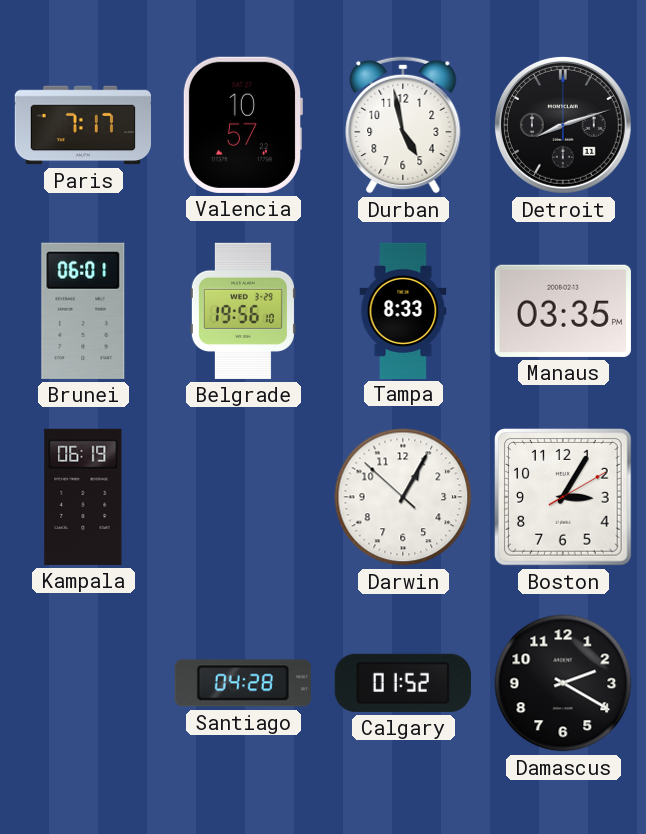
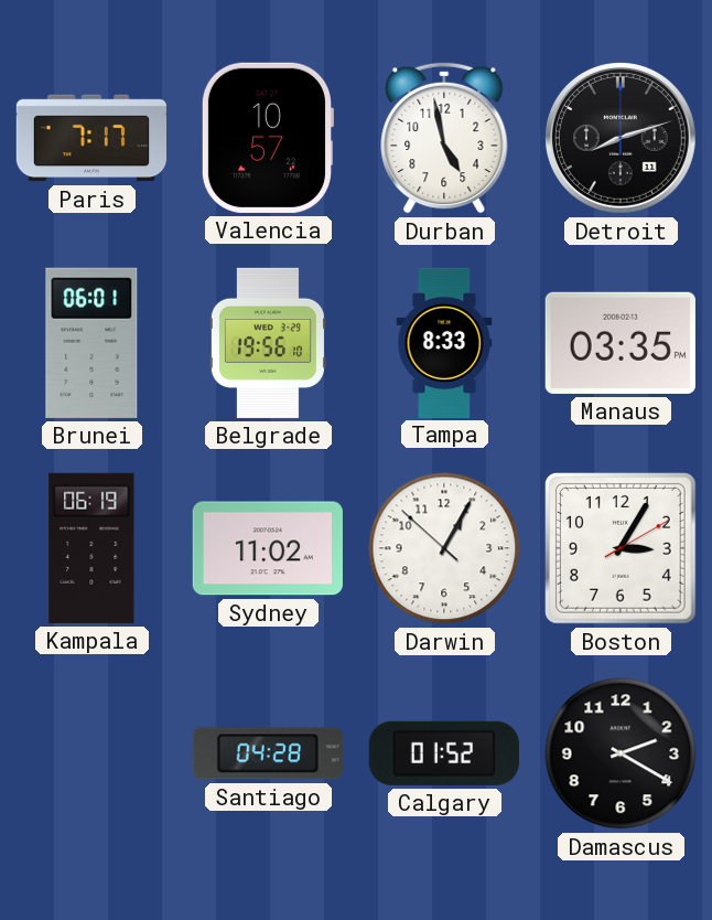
Sydney: none -> 11:02 (268, 548)
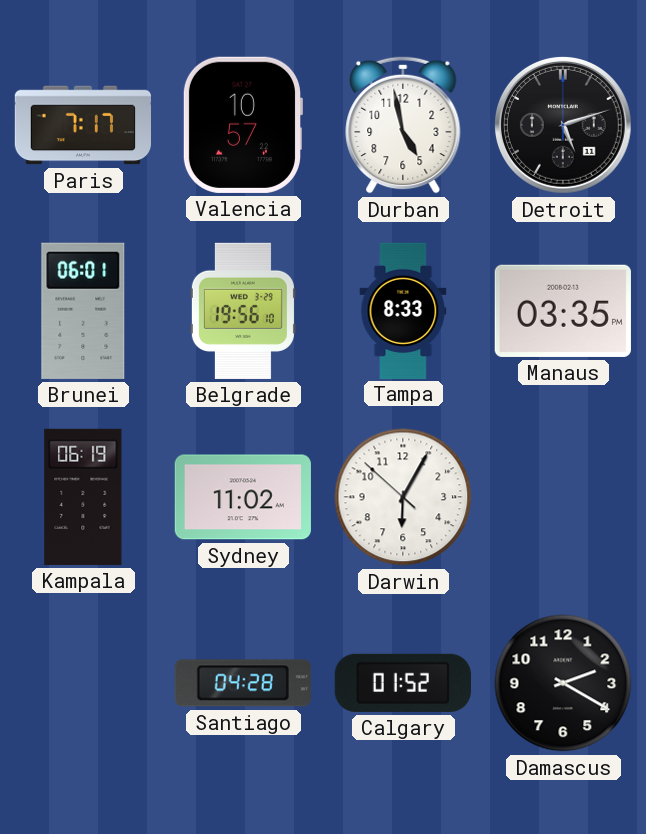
Detroit: 8:12 -> 5:12 (563, 125)
Darwin: 1:04 -> 6:04 (403, 497)
Boston: 3:05 -> none (622, 549)
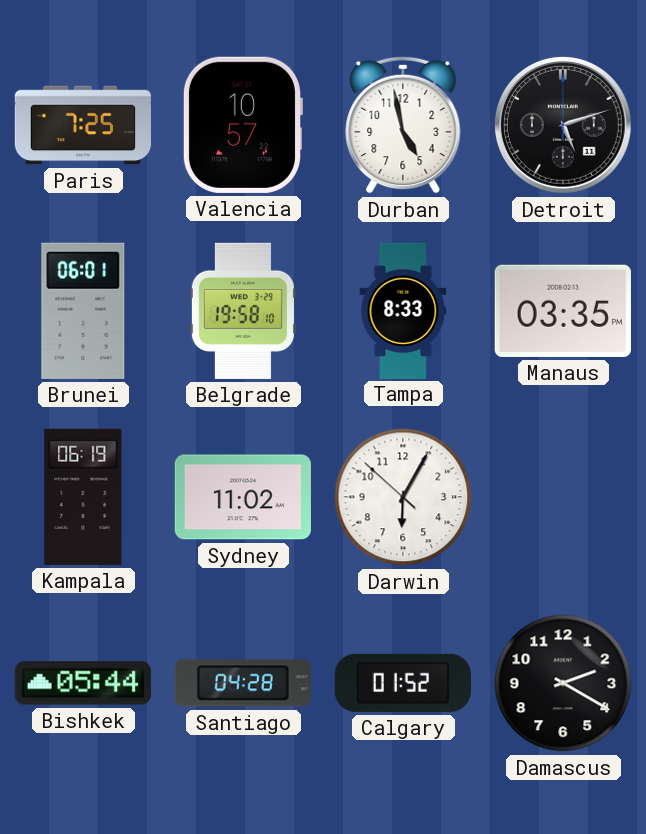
Paris: 7:17 -> 7:25 (82, 125)
Belgrade: 19:56 -> 19:58 (243, 311)
Bishkek: none -> 05:44 (83, 683)
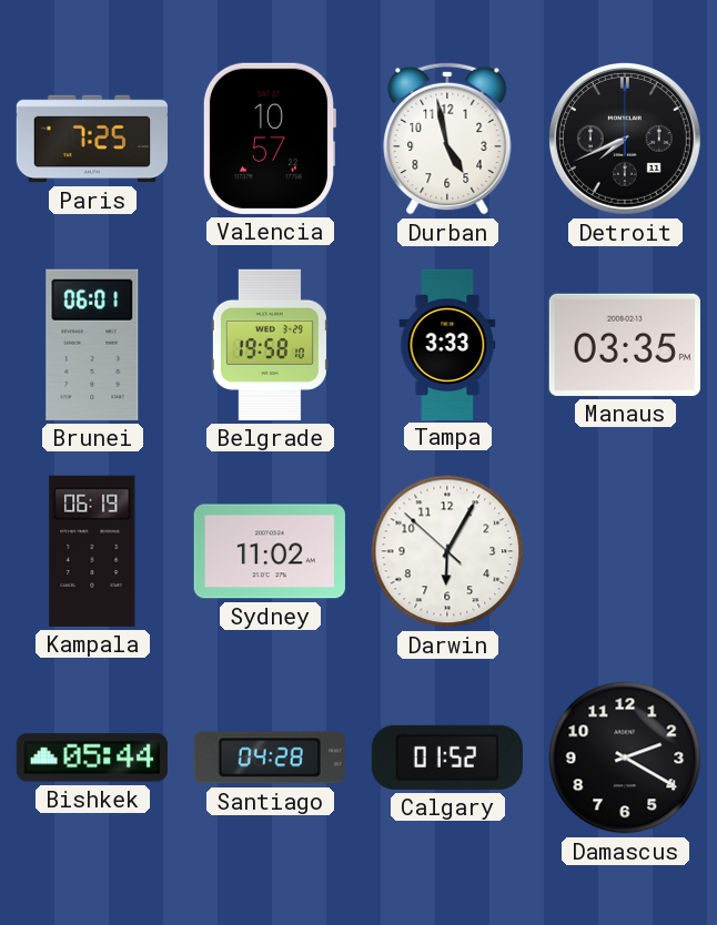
Detroit: 5:12 -> 7:41 (625, 139)
Tampa: 8:33 -> 3:33 (447, 344)
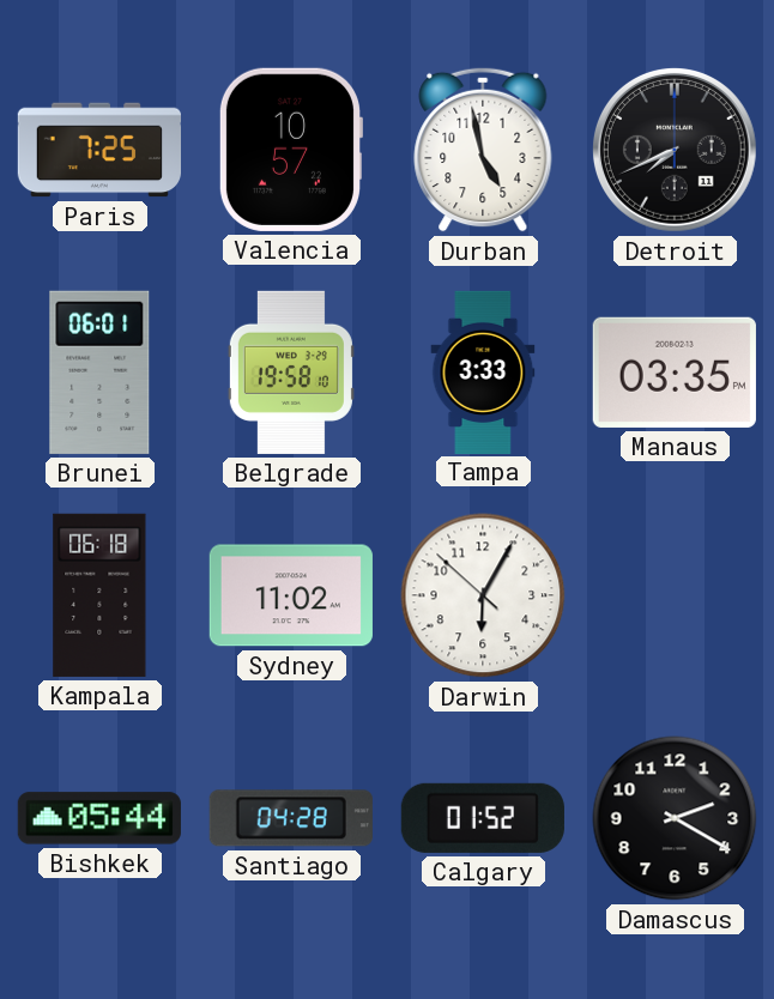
Kampala: 06:19 -> 06:18 (99, 595)
